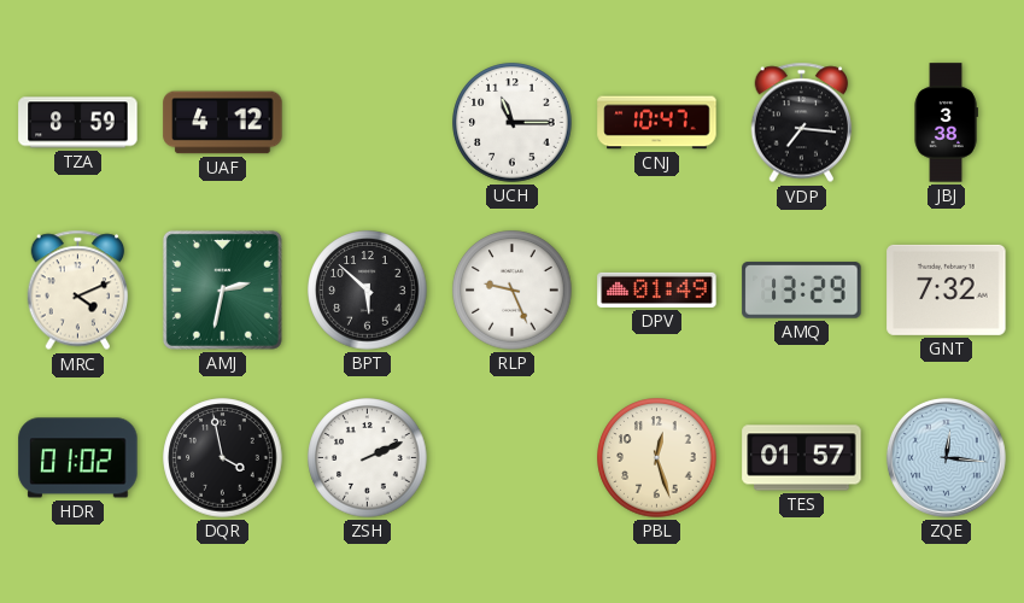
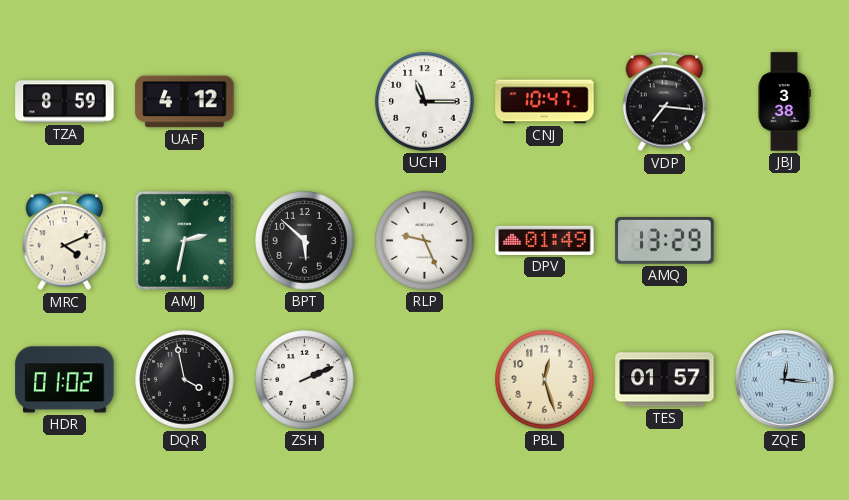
GNT: 7:32 -> none (947, 289)
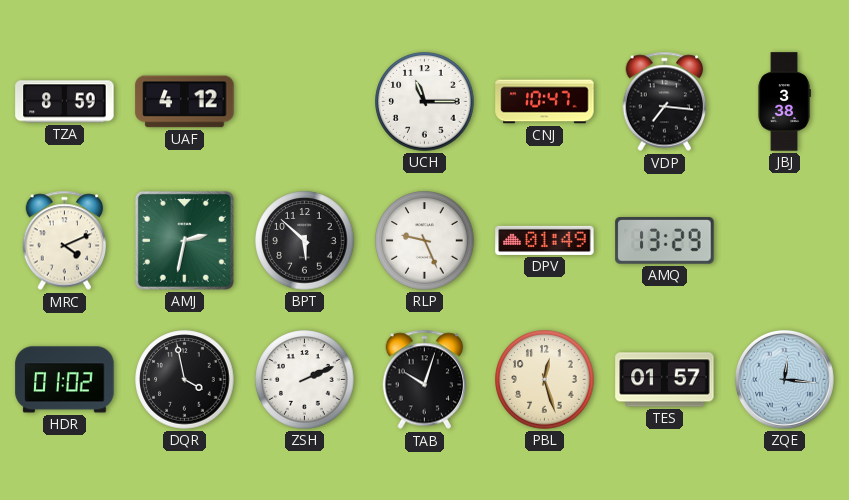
TAB: none -> 10:03 (425, 380)
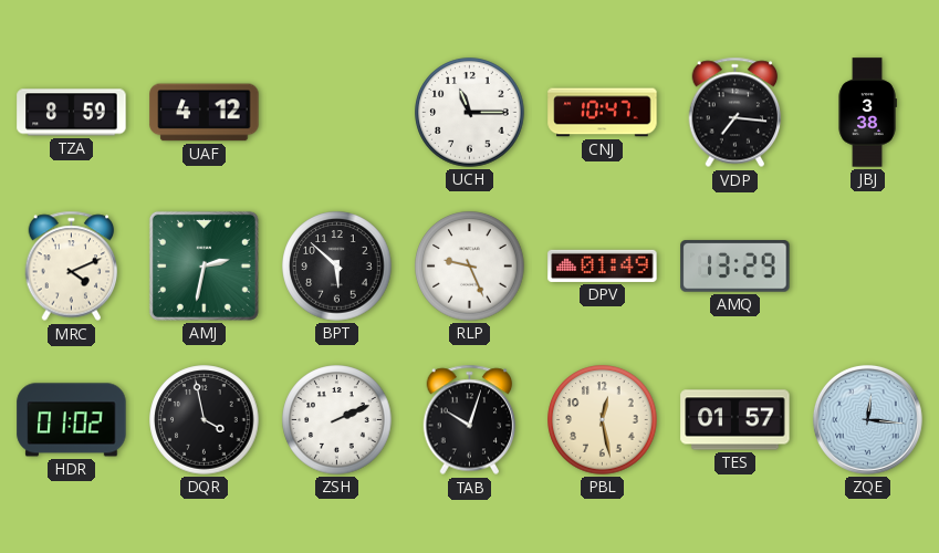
PBL: 12:27 -> 12:28 (603, 420)
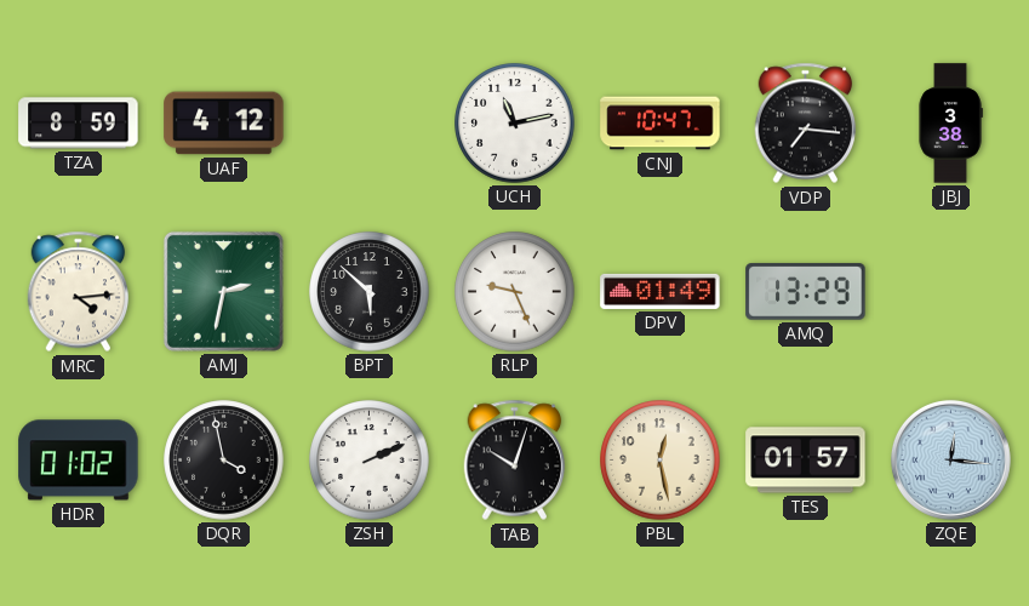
UCH: 11:15 -> 11:13 (515, 124)
MRC: 4:11 -> 4:14 (79, 292)
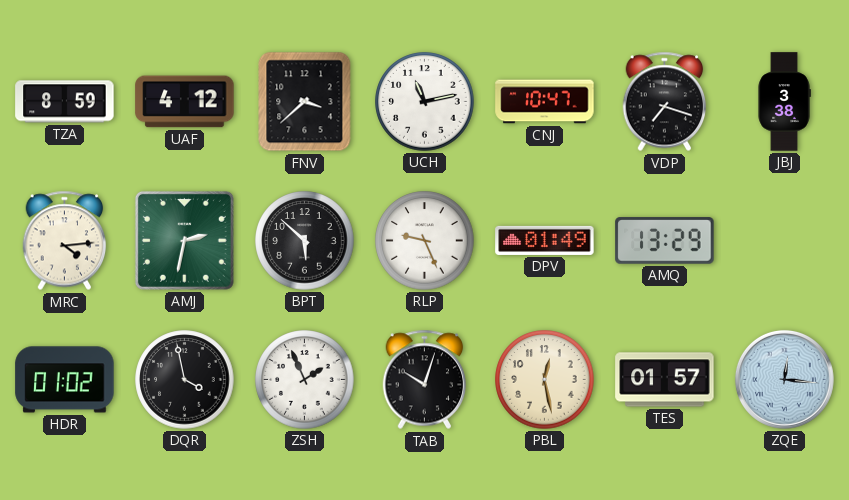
FNV: none -> 3:38 (305, 102)
VDP: 7:16 -> 7:18 (665, 102)
ZSH: 2:11 -> 1:56 (305, 380)
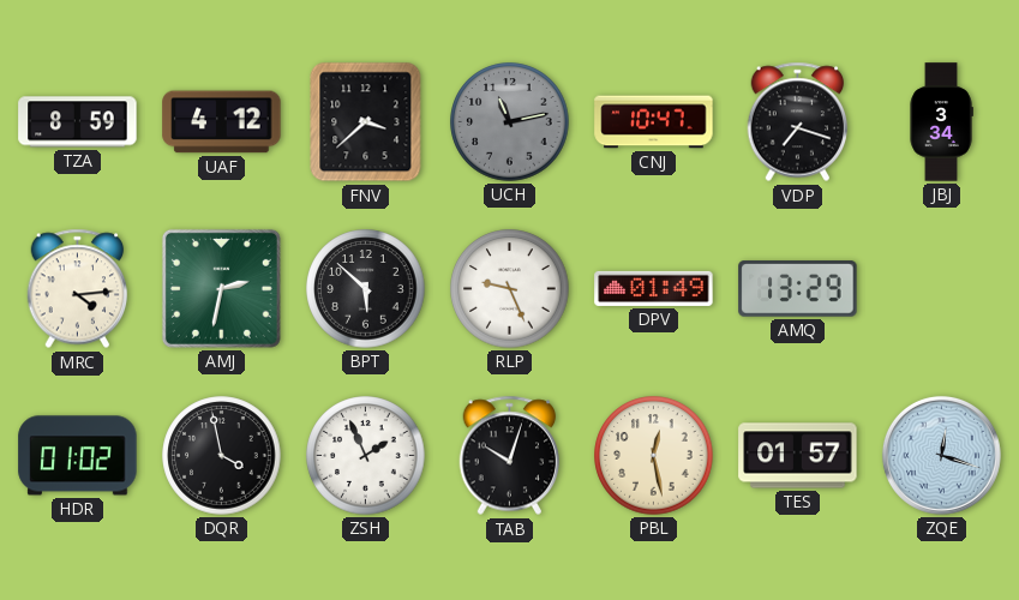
UCH dial: white -> grey (510, 122)
JBJ: 3:38 -> 3:34 (941, 122)
ZQE: 12:16 -> 12:18 (941, 455)
